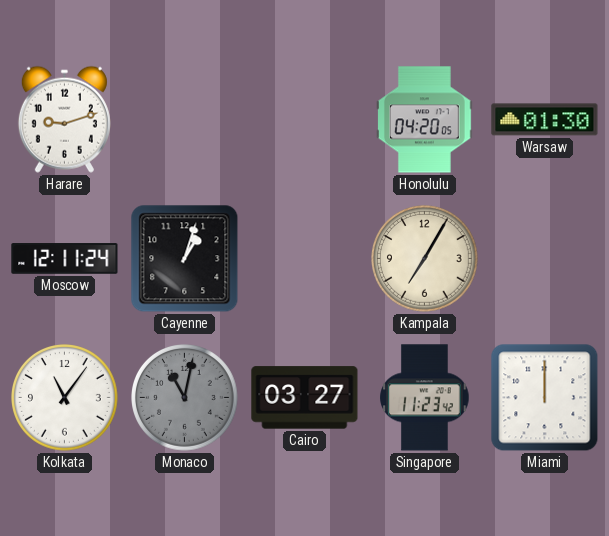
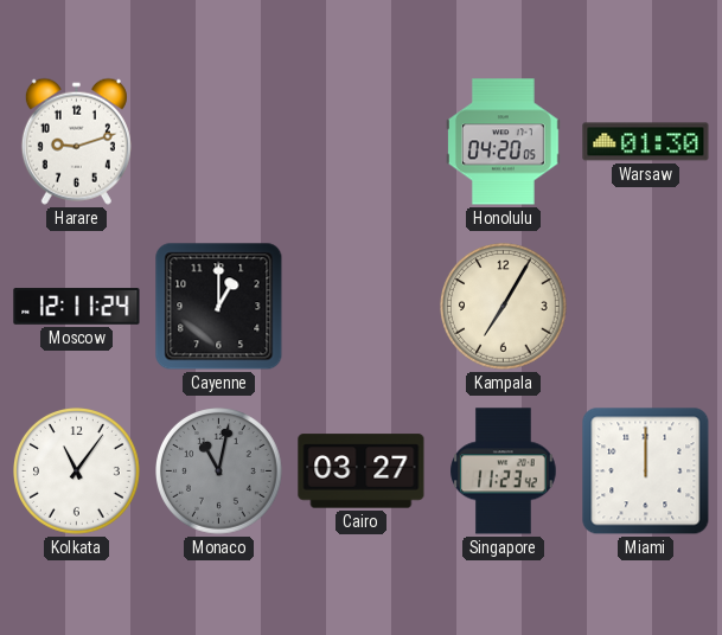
Cayenne: 1:03 -> 1:00 (219, 307)
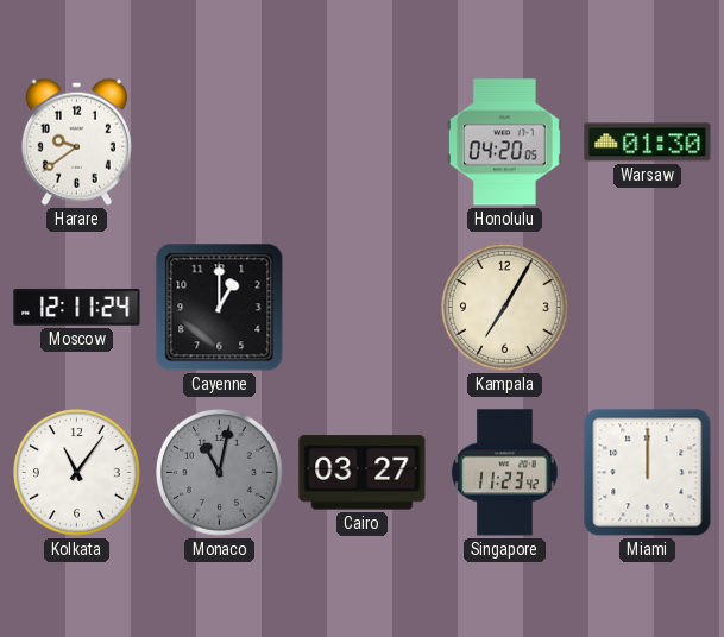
Harare: 9:12 -> 9:39 (76, 141)
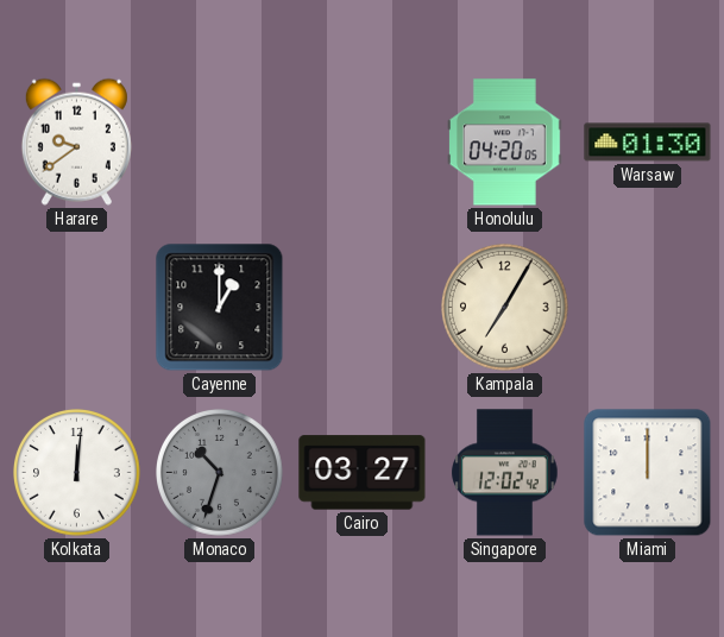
Moscow: 12:11 -> none (77, 308)
Kolkata: 11:06 -> 12:01 (77, 473)
Monaco: 11:02 -> 10:33 (220, 473)
Singapore: 11:23 -> 12:02 (505, 473)
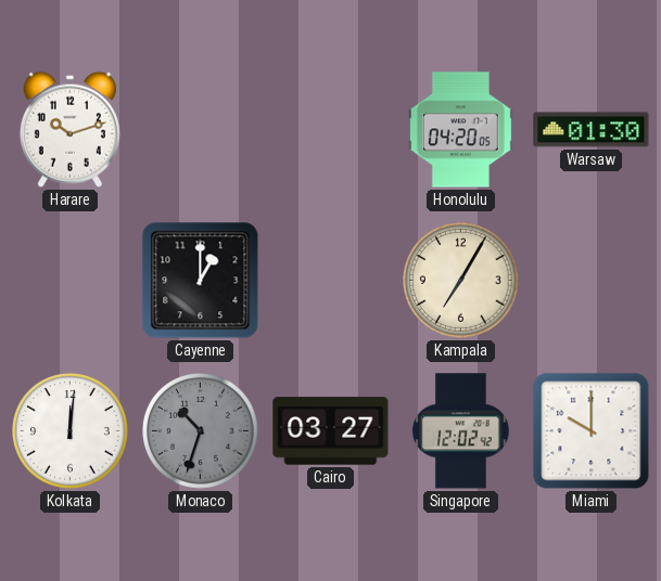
Harare: 9:39 -> 10:12 (69, 129)
Miami: 12:00 -> 10:00 (592, 431)
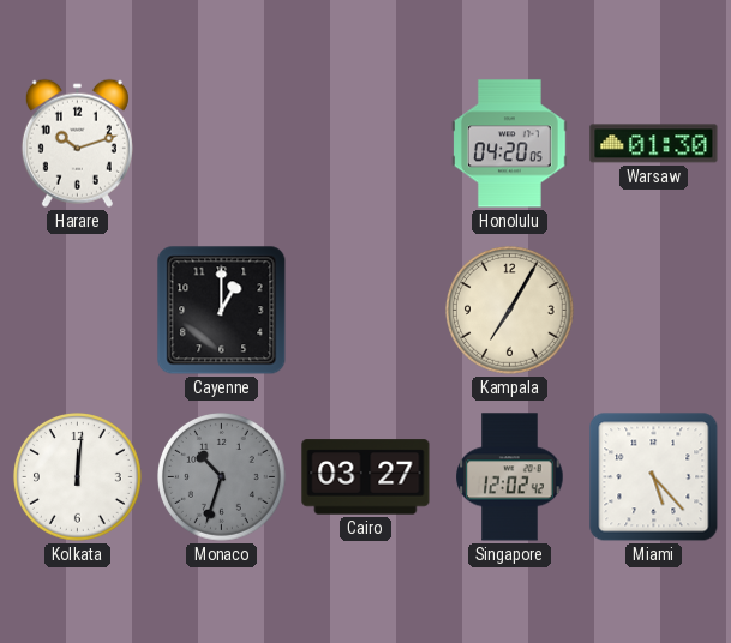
Miami: 10:00 -> 5:23 (654, 477)
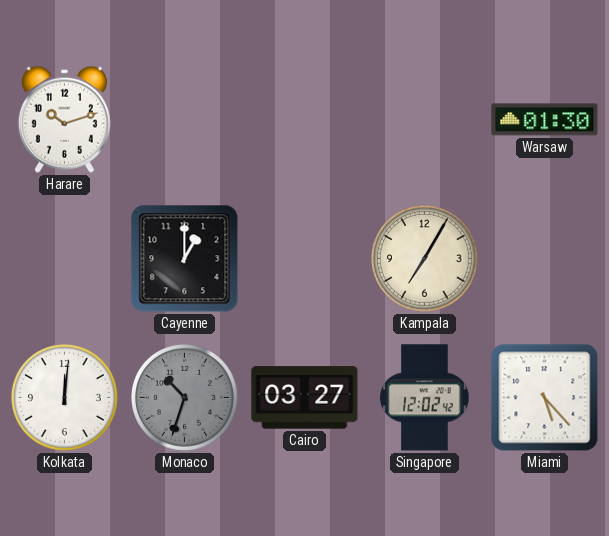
Honolulu: 04:20 -> none (510, 144)
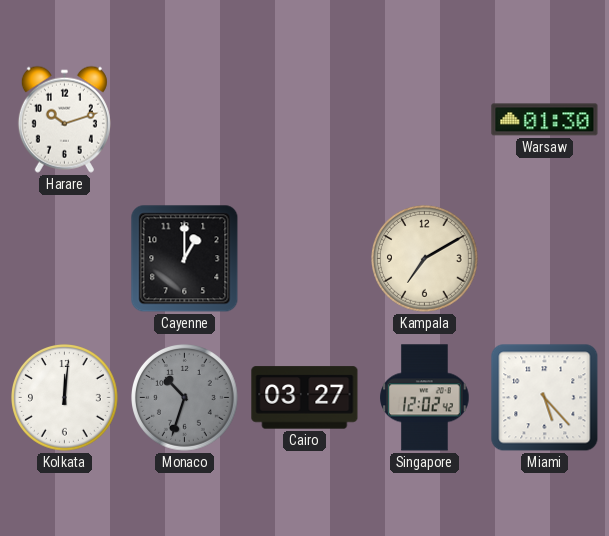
Kampala: 7:05 -> 7:10 (425, 259)
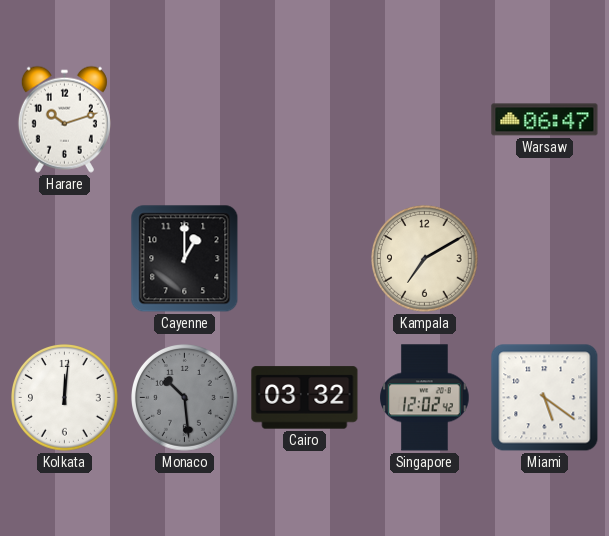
Warsaw: 01:30 -> 06:47 (545, 120)
Monaco: 10:33 -> 10:29 (185, 398)
Cairo: 03:27 -> 03:32 (305, 398)
Miami: 5:23 -> 5:21 (545, 398)
